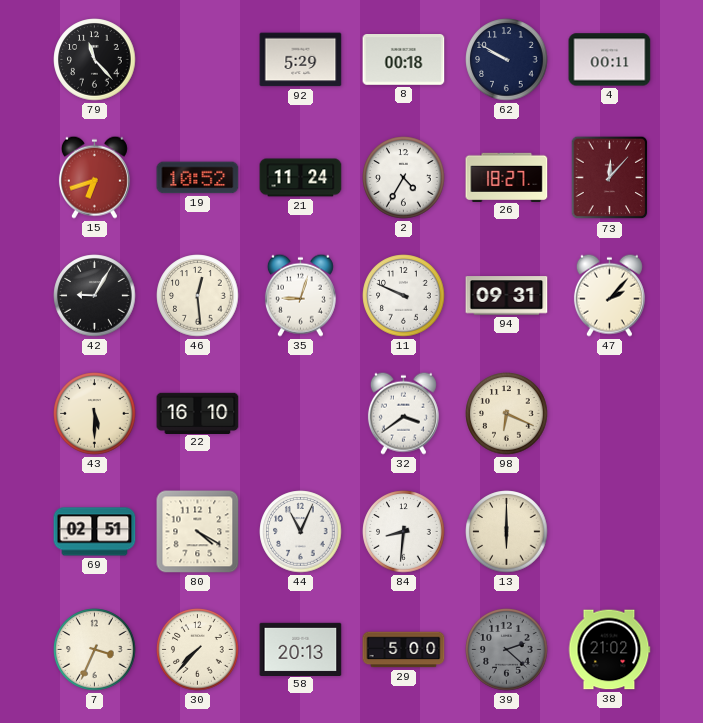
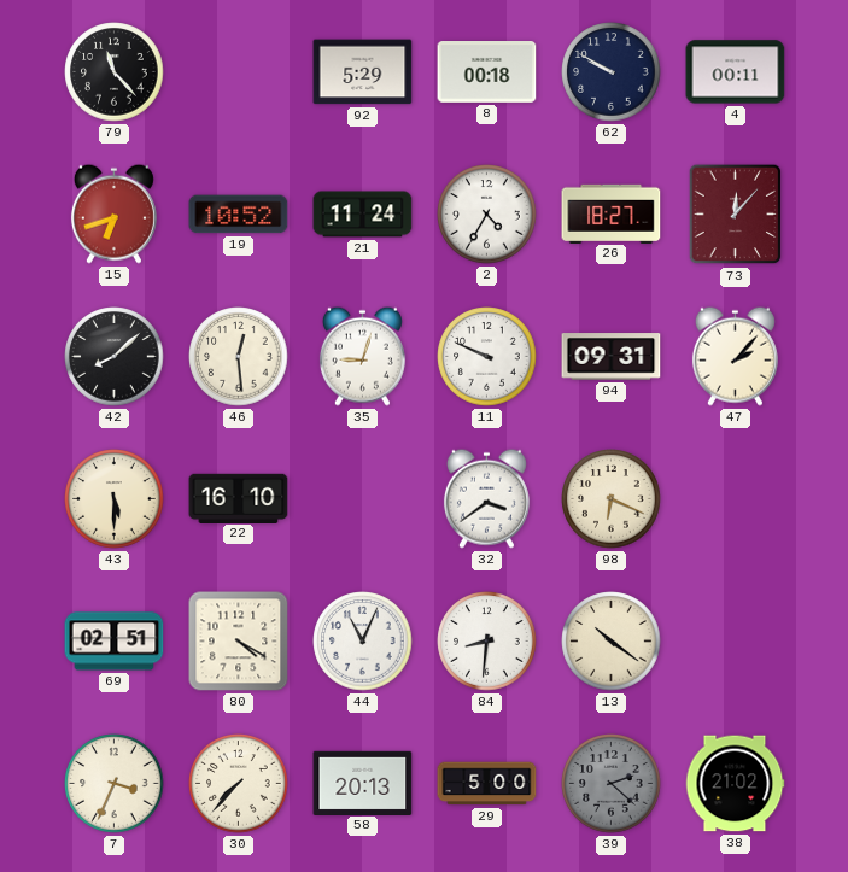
42: 9:05 -> 8:08 (115, 357)
13: 6:00 -> 10:21 (612, 642)
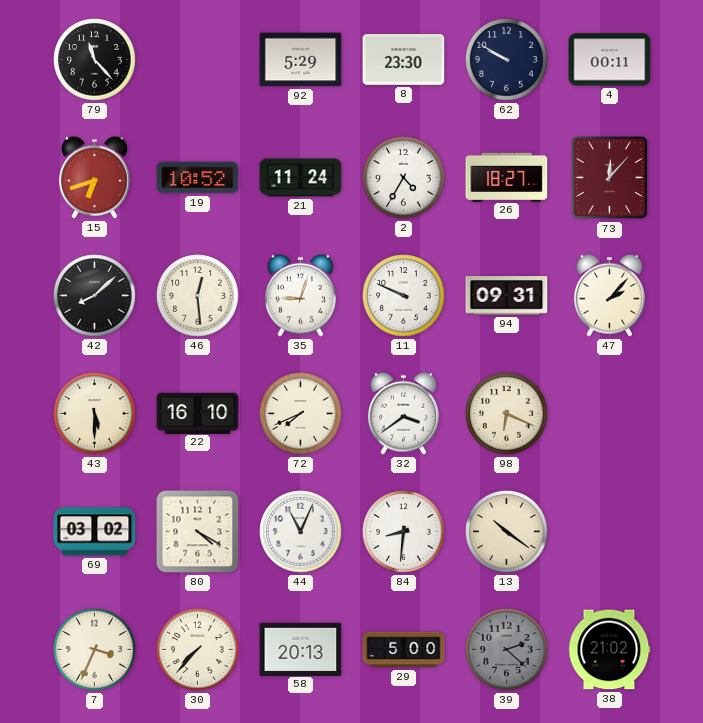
8: 00:18 -> 23:30 (404, 60)
72: none -> 7:41 (301, 414)
69: 02:51 -> 03:02 (95, 532)
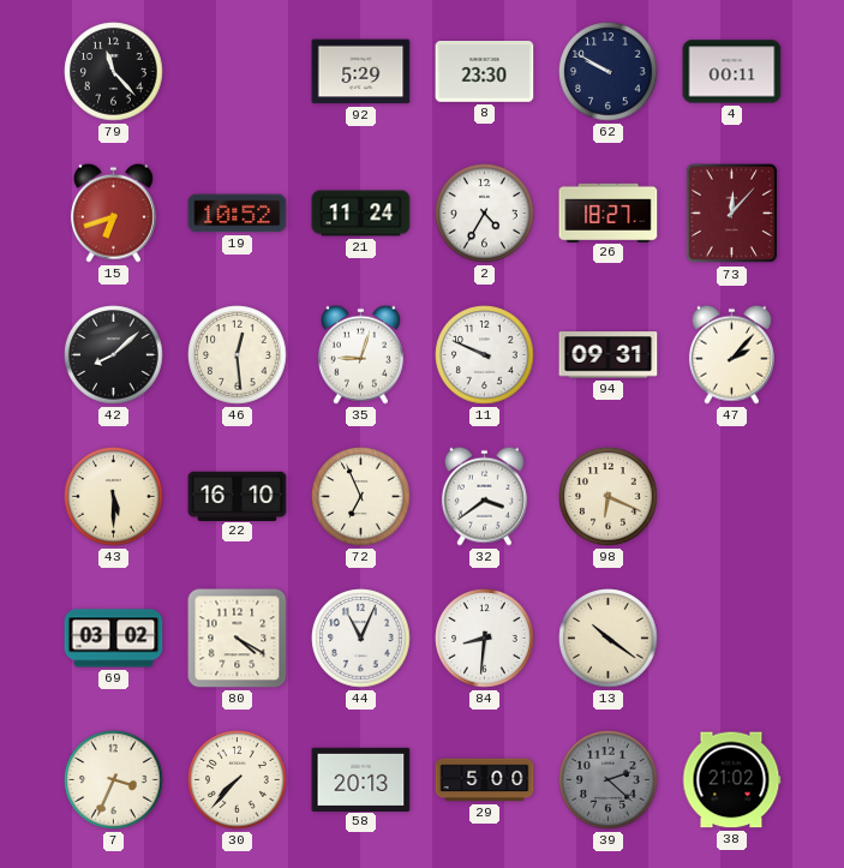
72: 7:41 -> 6:56 (361, 497)
